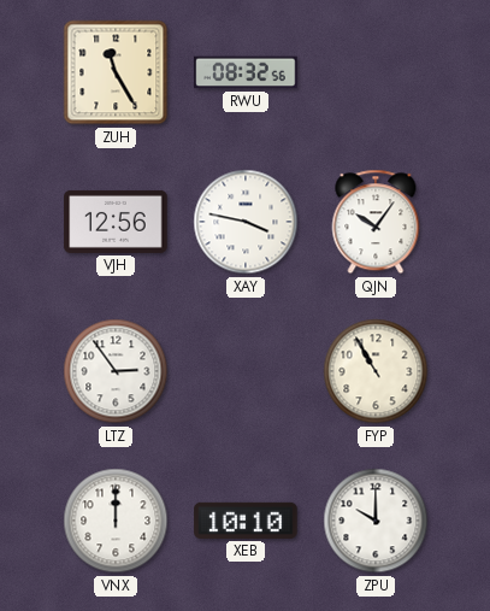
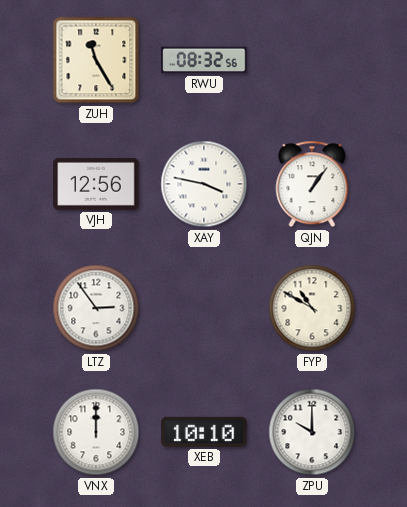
QJN: 10:06 -> 1:06 (312, 184)
FYP: 10:55 -> 10:50 (312, 308)
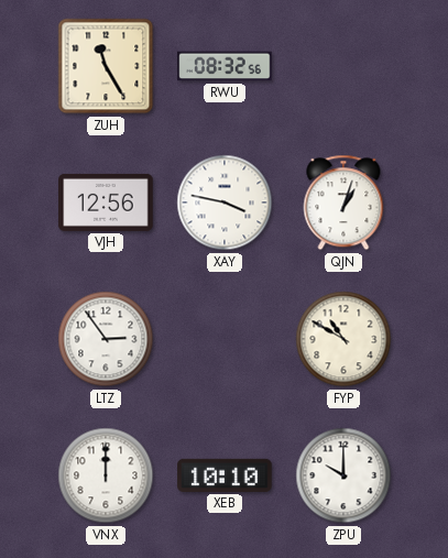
QJN: 1:06 -> 1:03 (343, 203)
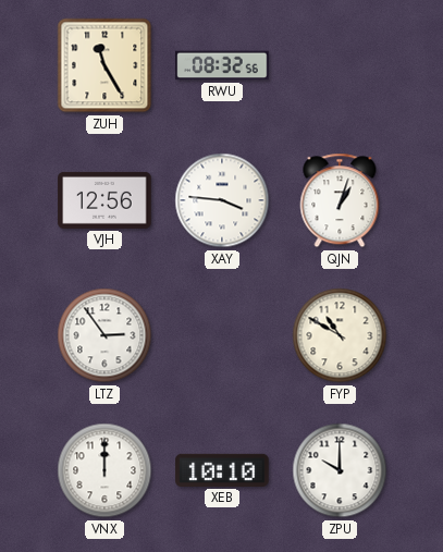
XAY: 3:47 -> 3:46 (222, 200)
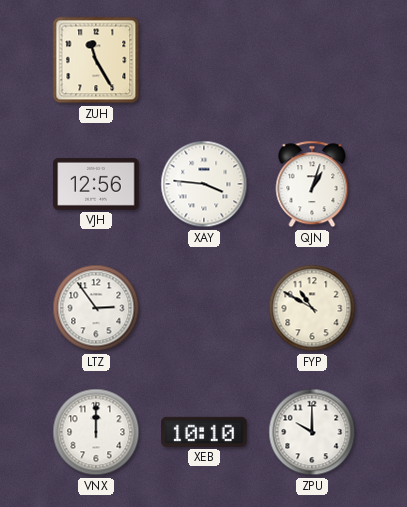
RWU: 08:32 -> none (222, 65)
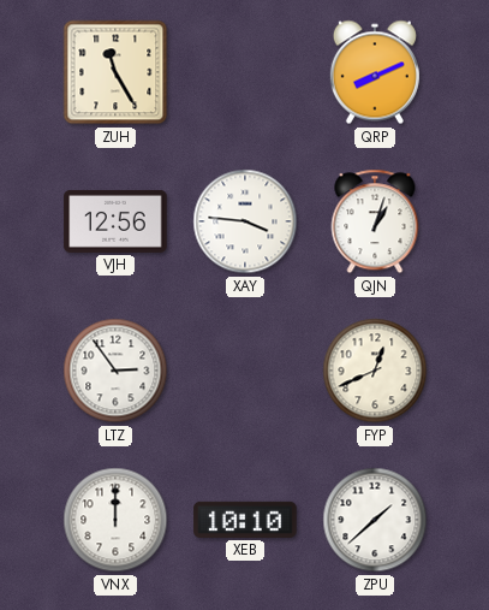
QRP: none -> 8:11 (375, 72)
FYP: 10:50 -> 12:41 (375, 371)
ZPU: 10:00 -> 1:38 (375, 520)
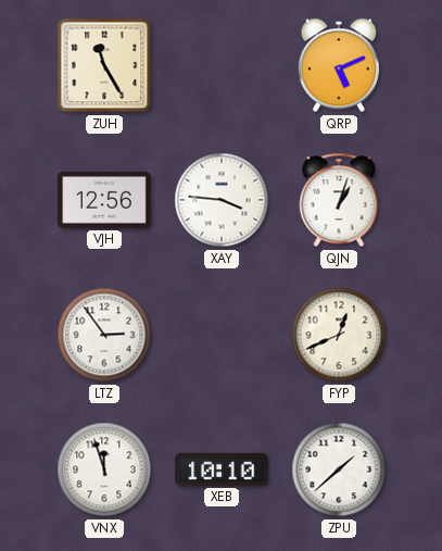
QRP: 8:11 -> 5:11 (339, 65)
VNX: 12:00 -> 11:57 (104, 469)
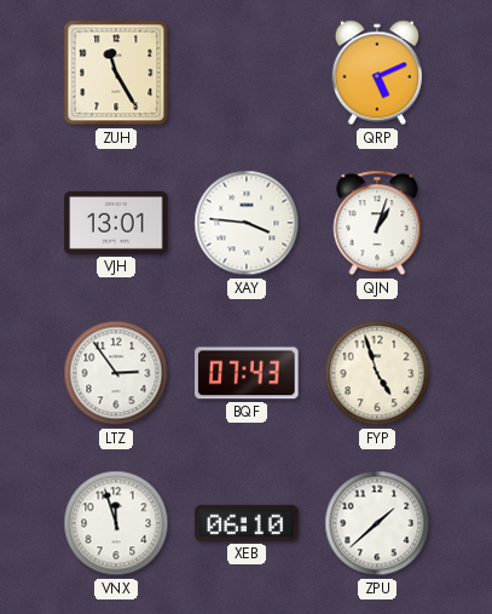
VJH: 12:56 -> 13:01 (116, 223)
BQF: none -> 07:43 (247, 373)
FYP: 12:41 -> 4:57 (377, 373)
XEB: 10:10 -> 06:10 (247, 523)
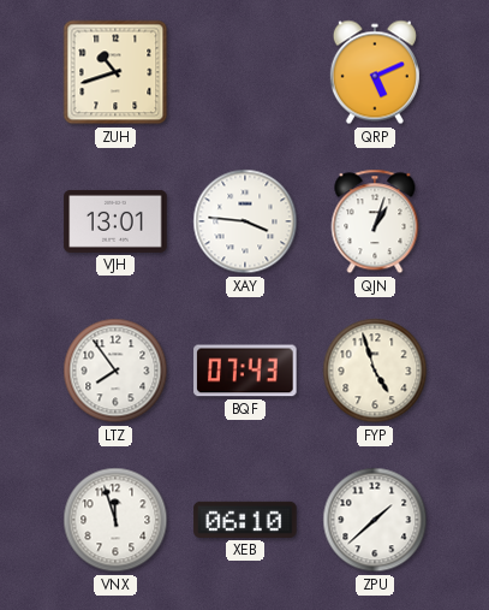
ZUH: 11:25 -> 10:42 (115, 72)
LTZ: 2:54 -> 7:54 (115, 371)
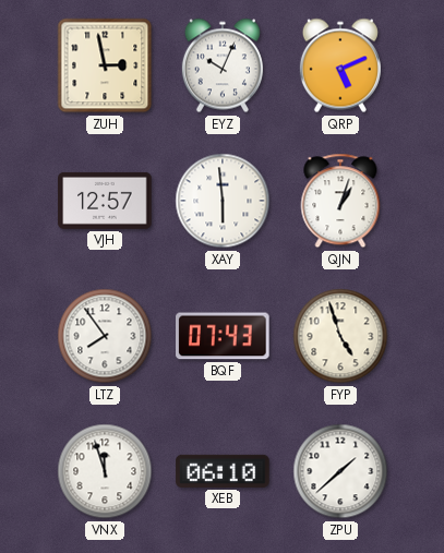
ZUH: 10:42 -> 2:58 (105, 65)
EYZ: none -> 10:04 (223, 65)
VJH: 13:01 -> 12:57 (105, 201)
XAY: 3:46 -> 5:59 (223, 201)
